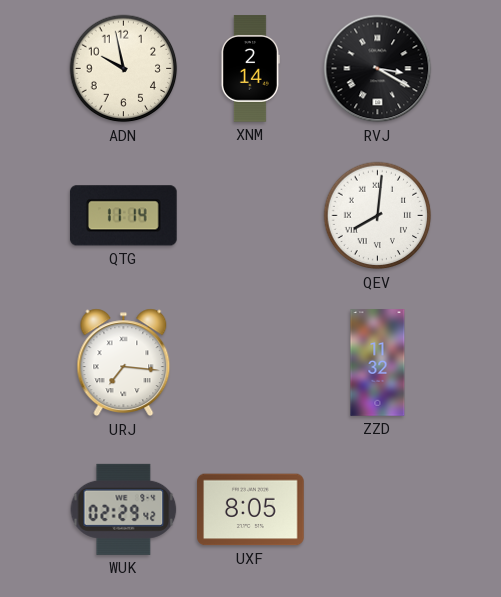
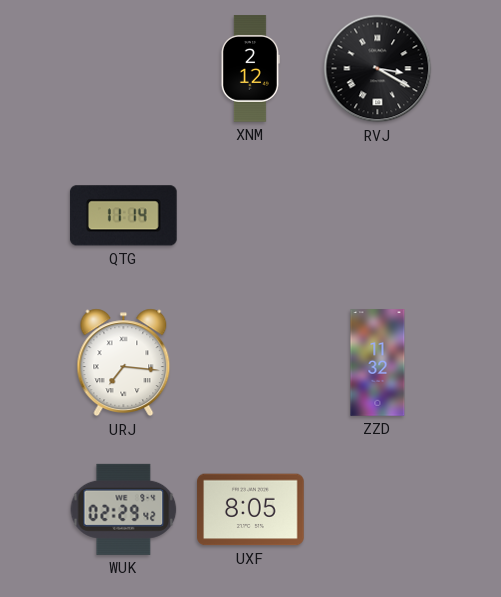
ADN: 9:58 -> none (124, 69)
XNM: 2:14 -> 2:12 (250, 69)
QEV: 8:01 -> none (378, 216)
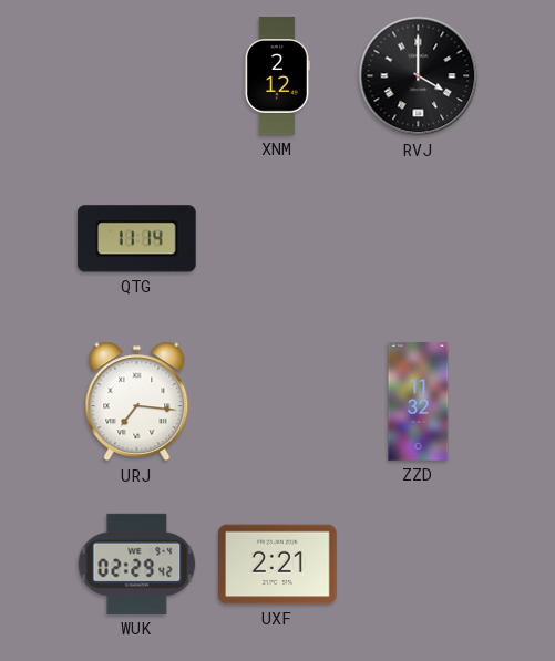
RVJ: 3:20 -> 4:00 (419, 76)
UXF: 8:05 -> 2:21 (278, 565)
